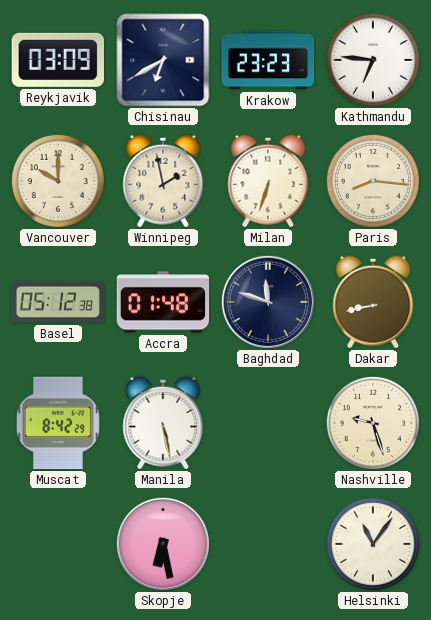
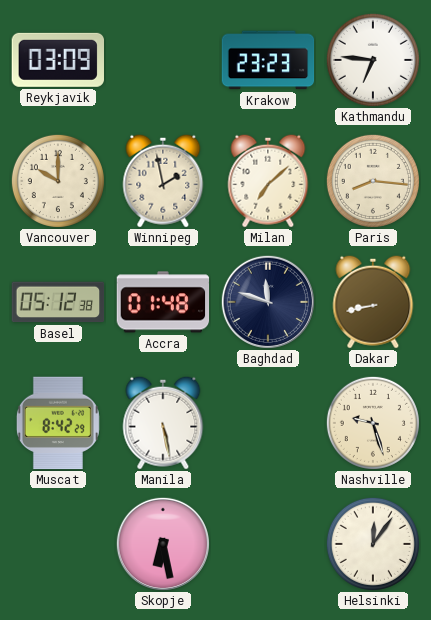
Chisinau: 6:40 -> none (163, 60)
Milan: 6:33 -> 7:08 (268, 181)
Helsinki: 11:06 -> 12:06 (373, 544)
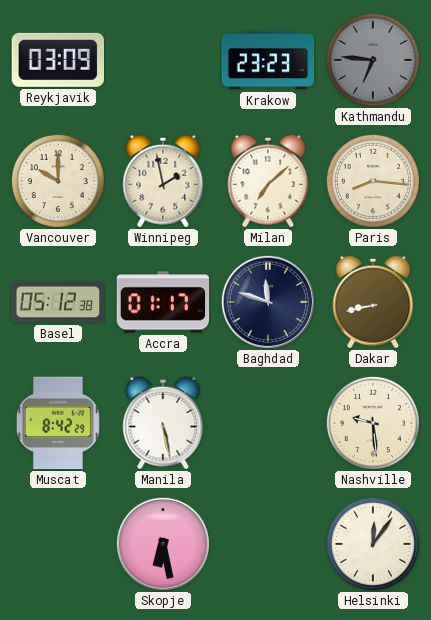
Kathmandu dial: white -> grey (373, 60)
Accra: 01:48 -> 01:17 (163, 302)
Nashville: 9:27 -> 9:29 (373, 423)
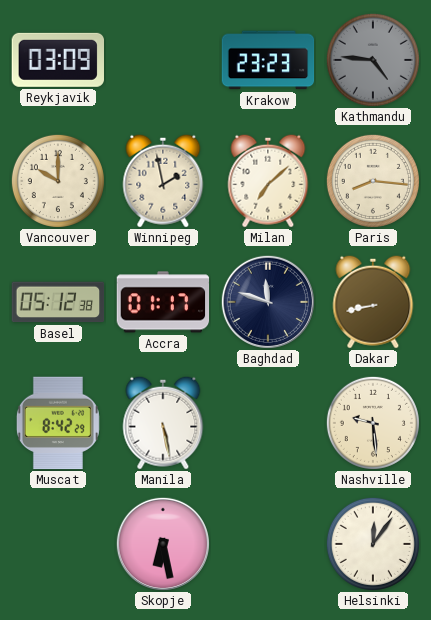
Kathmandu: 6:46 -> 4:46 (373, 60)
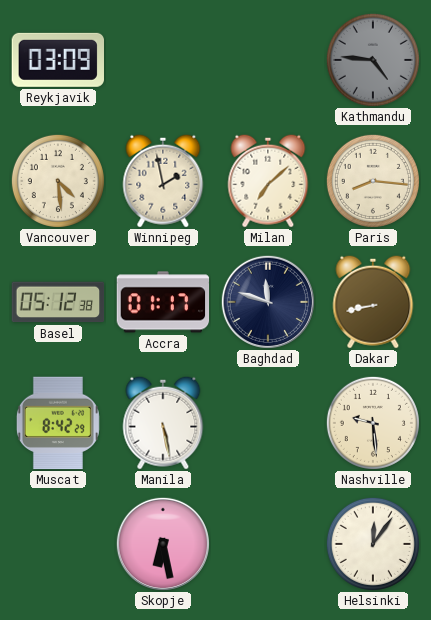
Krakow: 23:23 -> none (268, 60)
Vancouver: 10:00 -> 4:29 (58, 181)
